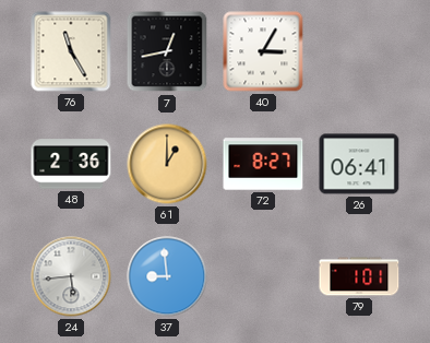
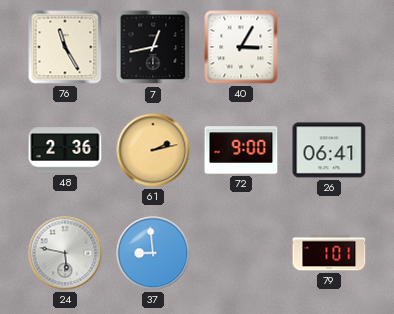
61: 1:00 -> 2:13 (153, 150)
72: 8:27 -> 9:00 (241, 150)
24: 5:44 -> 5:47 (65, 253)
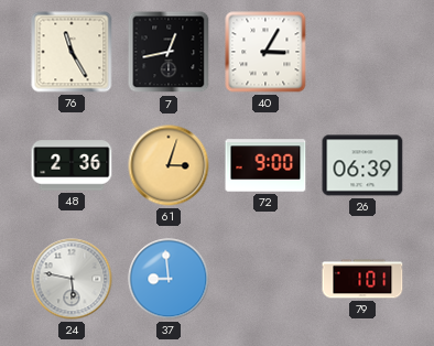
61: 2:13 -> 3:03 (169, 165)
26: 06:41 -> 06:39 (362, 165)
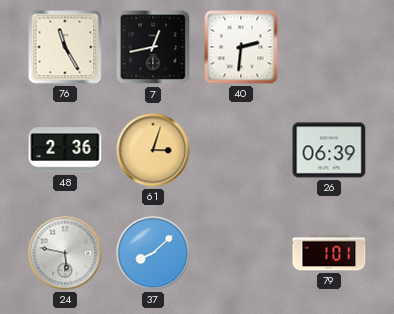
40: 3:05 -> 2:31 (241, 47)
72: 9:00 -> none (265, 165)
37: 8:59 -> 8:08 (153, 253)
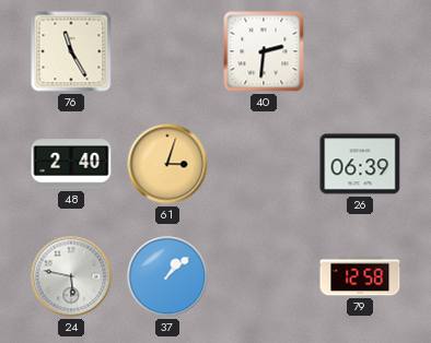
7: 12:43 -> none (153, 47)
48: 2:36 -> 2:40 (71, 164)
37: 8:08 -> 1:08 (167, 276)
79: 1:01 -> 12:58 (360, 276)
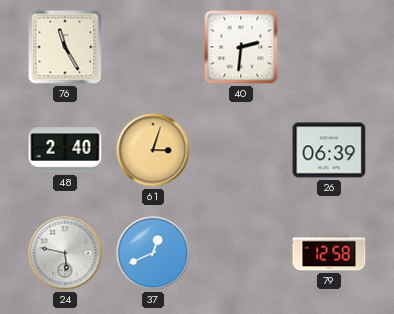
37: 1:08 -> 12:41 (153, 253)
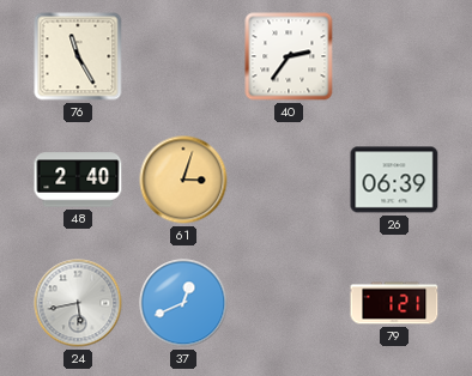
40: 2:31 -> 2:36 (289, 56)
24: 5:47 -> 5:43 (78, 303)
79: 12:58 -> 1:21 (394, 303)
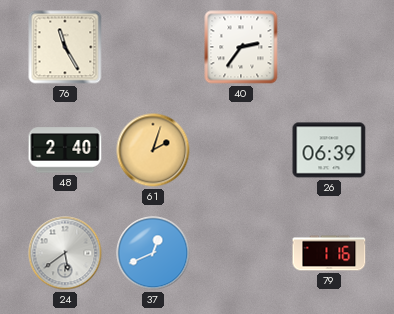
61: 3:03 -> 2:03 (153, 150)
24: 5:43 -> 5:39 (65, 253)
79: 1:21 -> 1:16 (329, 253)
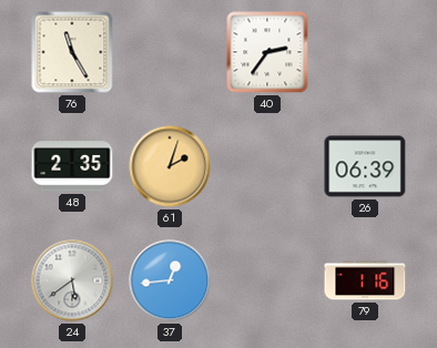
48: 2:40 -> 2:35 (72, 166)
37: 12:41 -> 12:44 (170, 280)
